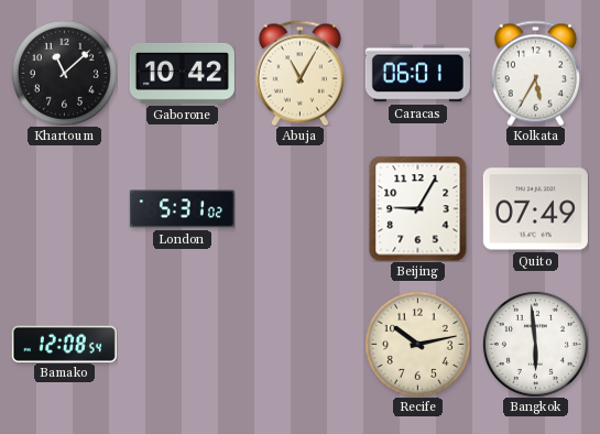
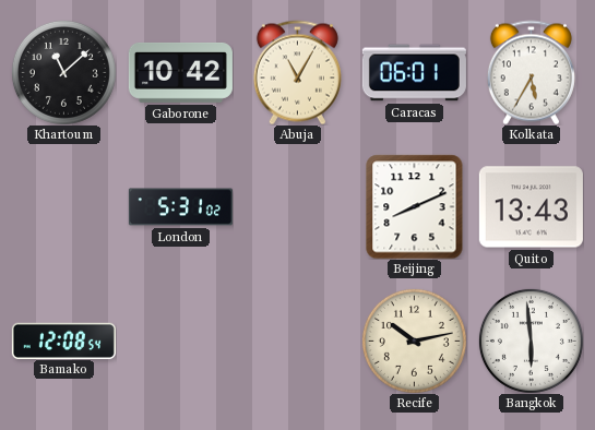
Beijing: 9:05 -> 8:11 (415, 206)
Quito: 07:49 -> 13:43 (531, 207)
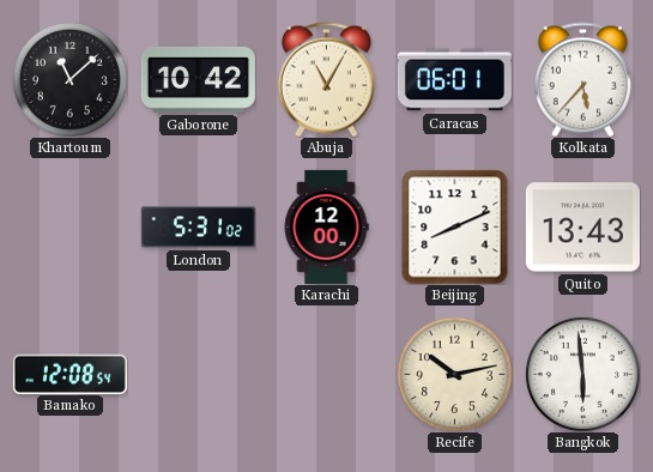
Kolkata: 5:35 -> 5:37 (582, 79)
Karachi: none -> 12:00 (326, 226)
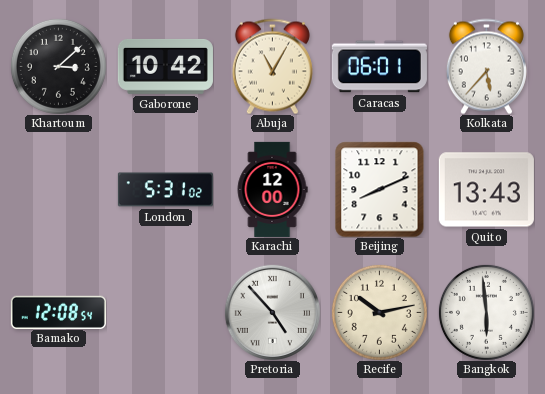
Khartoum: 11:08 -> 3:08 (58, 66)
Pretoria: none -> 4:53 (272, 312)
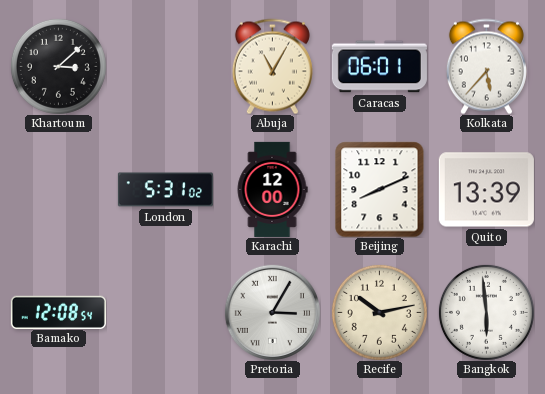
Gaborone: 10:42 -> none (165, 66)
Quito: 13:43 -> 13:39 (486, 190)
Pretoria: 4:53 -> 3:05 (272, 312)
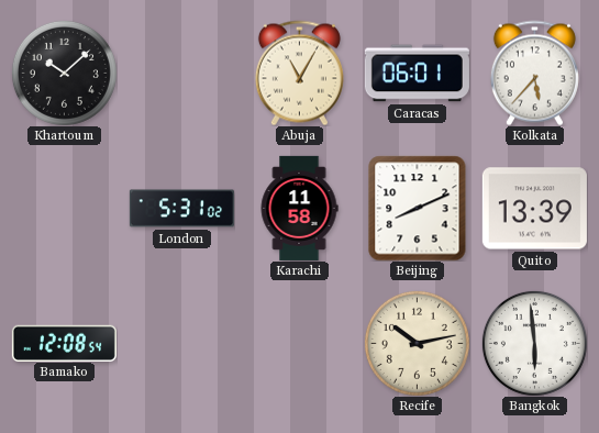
Khartoum: 3:08 -> 10:08 (64, 73)
Karachi: 12:00 -> 11:58 (299, 208)
Pretoria: 3:05 -> none (272, 312)
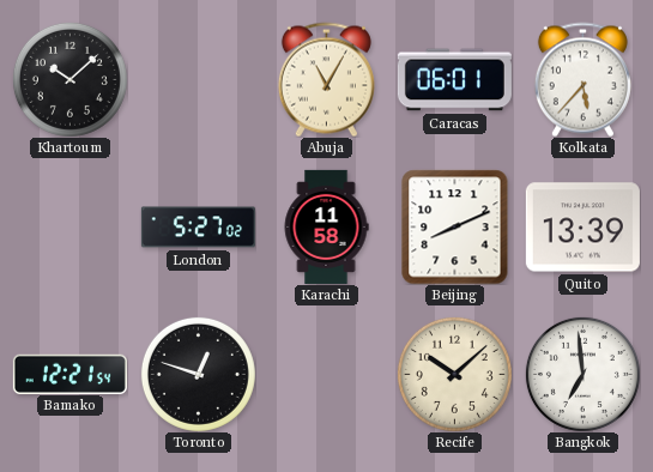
London: 5:31 -> 5:27 (198, 228)
Bamako: 12:08 -> 12:21 (69, 374)
Toronto: none -> 12:48 (198, 374)
Recife: 10:13 -> 10:08 (454, 374)
Bangkok: 5:59 -> 6:59 (582, 374)
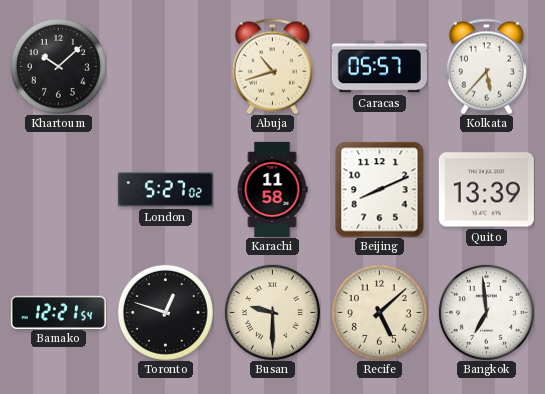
Abuja: 11:05 -> 10:42 (272, 66)
Caracas: 06:01 -> 05:57 (379, 67)
Busan: none -> 9:30 (272, 312)
Recife: 10:08 -> 5:08 (379, 312)
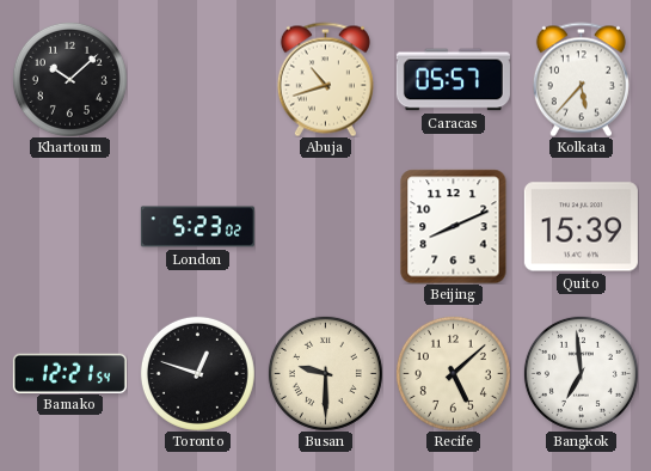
London: 5:27 -> 5:23 (197, 227)
Karachi: 11:58 -> none (272, 189)
Quito: 13:39 -> 15:39 (581, 227)
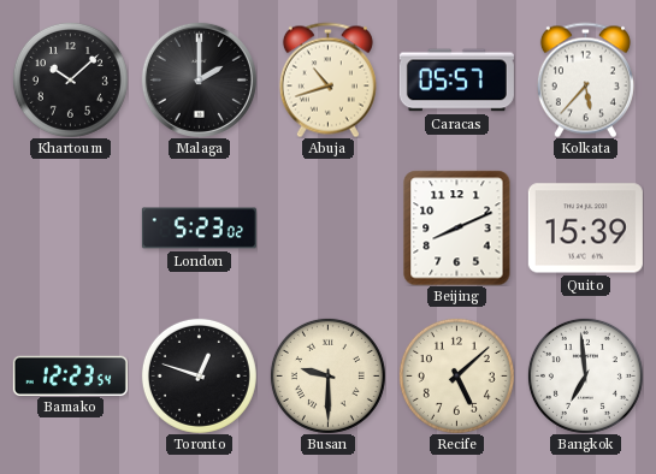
Malaga: none -> 2:00 (199, 79)
Bamako: 12:21 -> 12:23 (70, 375)
